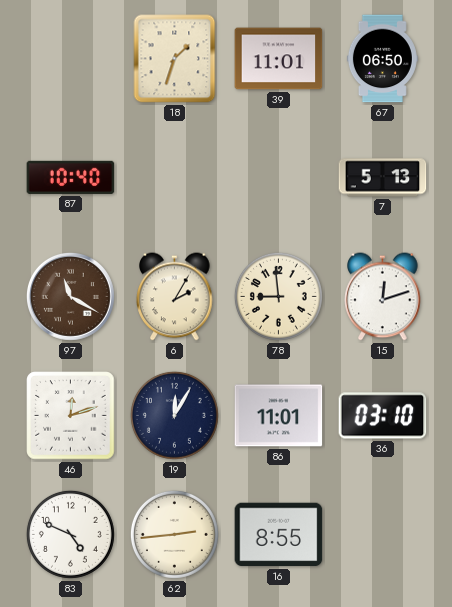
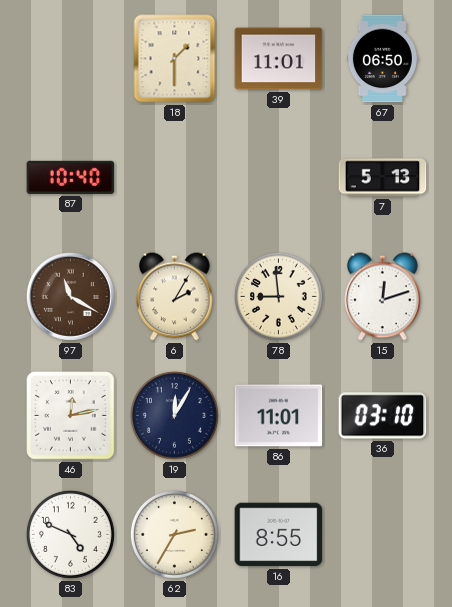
18: 1:33 -> 1:30 (175, 59)
46: 12:12 -> 12:13 (71, 416)
62: 2:44 -> 2:35 (174, 534)
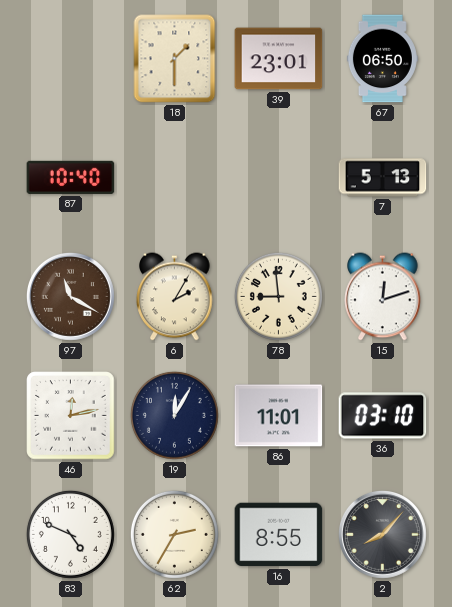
39: 11:01 -> 23:01 (279, 59)
2: none -> 8:07 (382, 534)
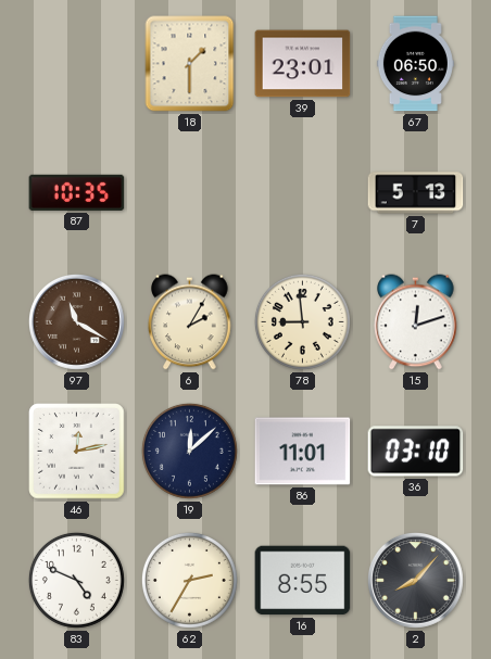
87: 10:40 -> 10:35 (77, 192)
19: 12:05 -> 12:08 (189, 451)
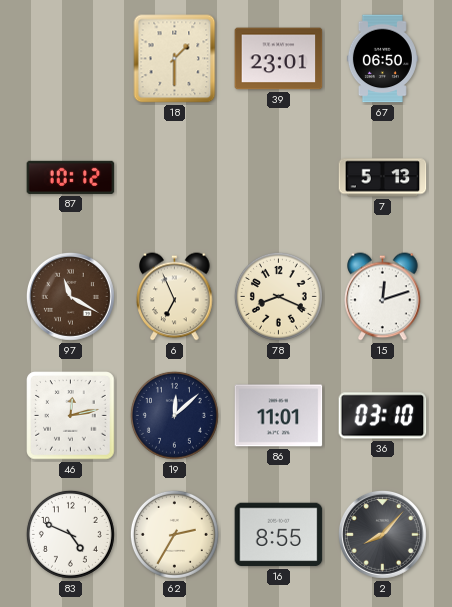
87: 10:35 -> 10:12 (71, 177)
6: 2:05 -> 6:56 (175, 297)
78: 8:59 -> 8:19 (278, 296)
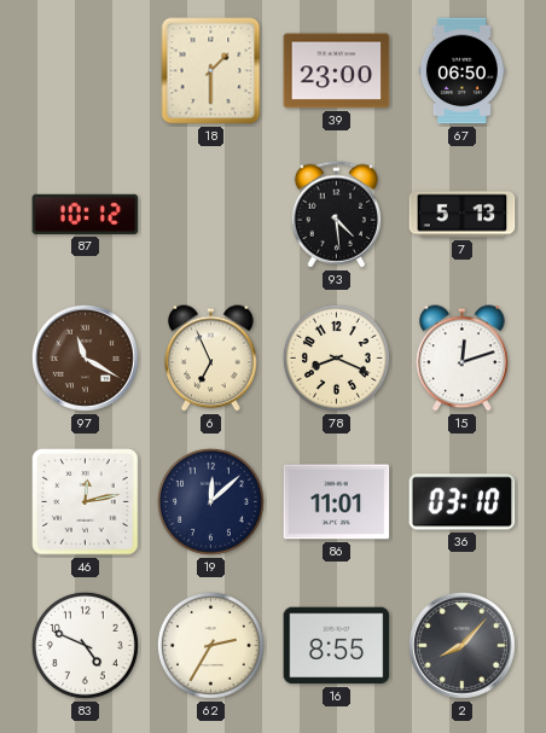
39: 23:01 -> 23:00 (337, 71)
93: none -> 4:29 (337, 215)
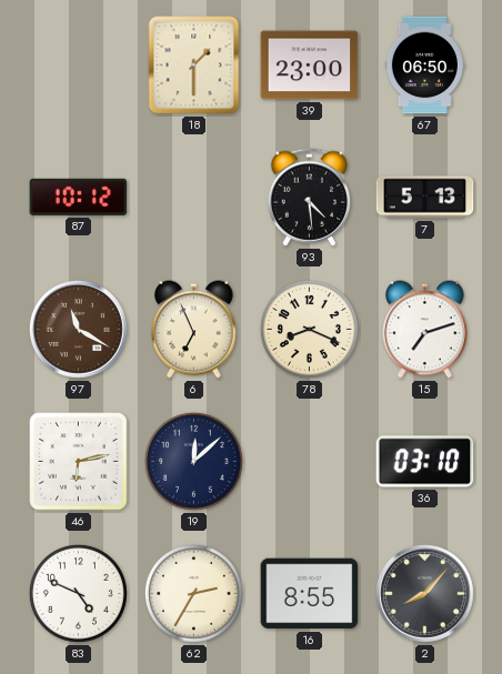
15: 12:12 -> 7:12 (425, 330)
46: 12:13 -> 6:13 (79, 462)
86: 11:01 -> none (337, 502)
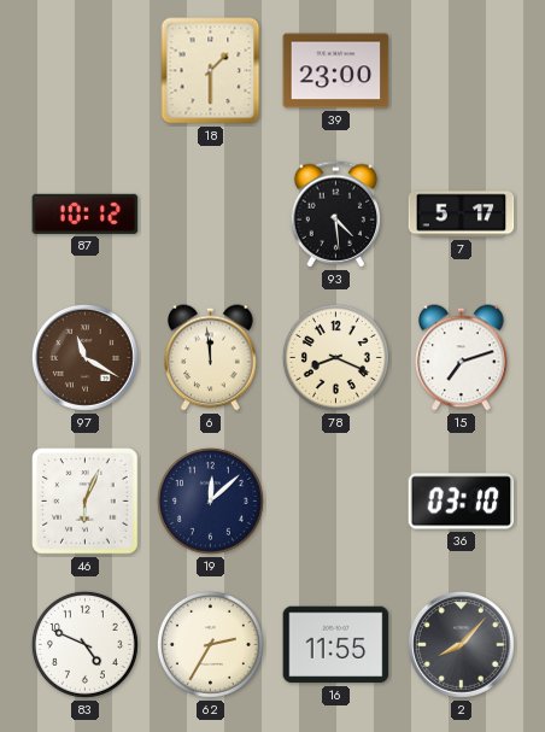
67: 06:50 -> none (424, 66)
7: 5:13 -> 5:17 (462, 215)
6: 6:56 -> 11:59 (211, 358)
46: 6:13 -> 6:04 (86, 502)
16: 8:55 -> 11:55 (336, 645)
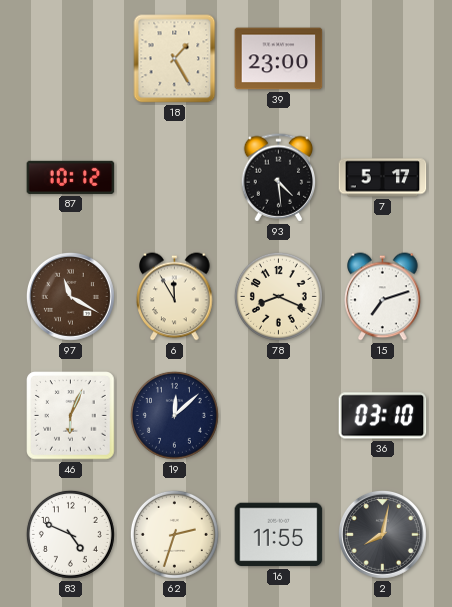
18: 1:30 -> 1:25 (175, 59)
6: 11:59 -> 11:55 (175, 297)
62: 2:35 -> 2:33 (174, 534)
2: 8:07 -> 8:02 (382, 534)
